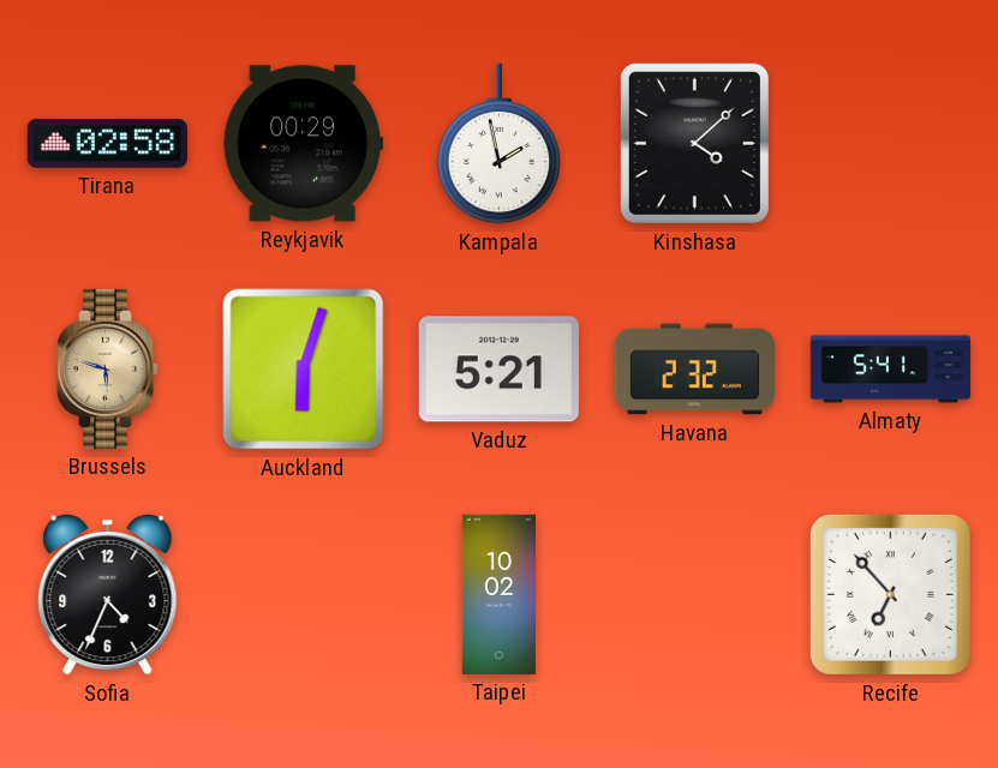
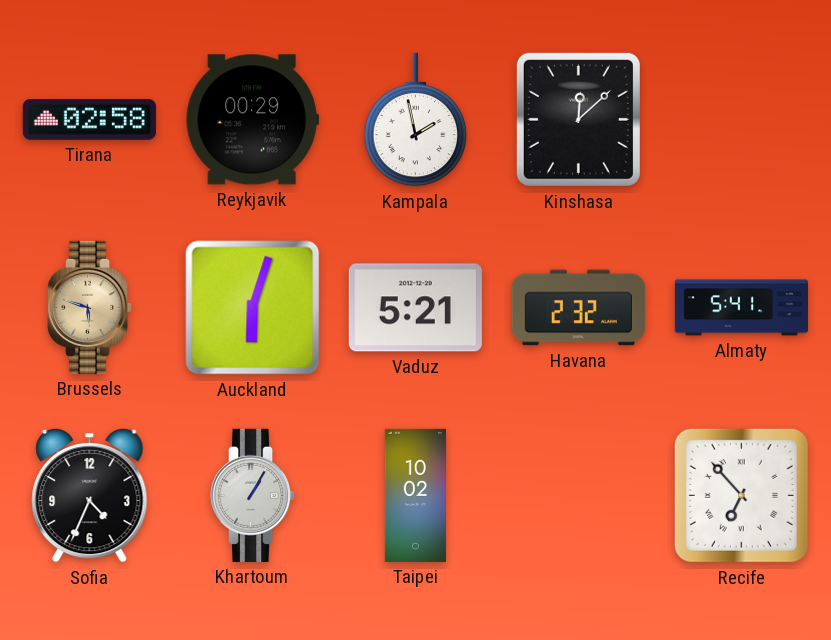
Kinshasa: 4:08 -> 12:08 (578, 119)
Khartoum: none -> 1:05 (254, 495)
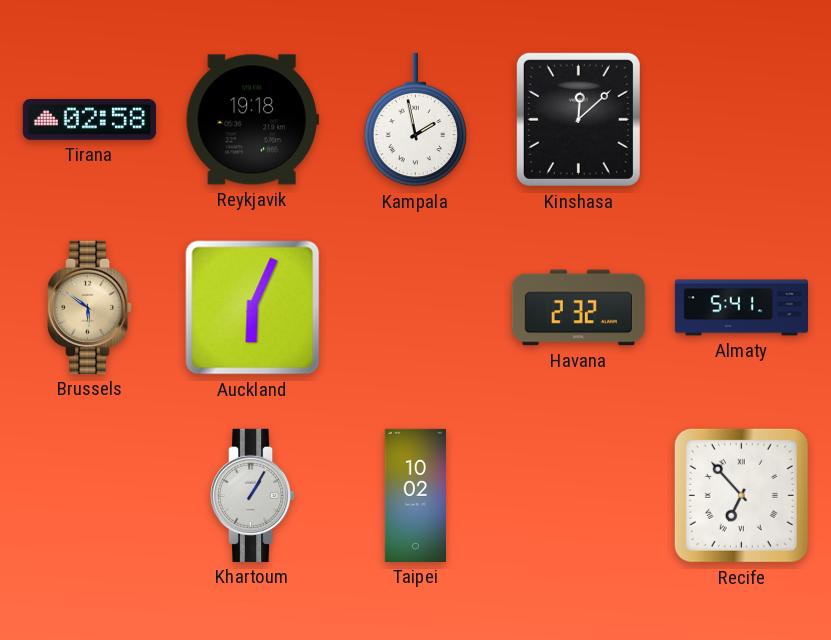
Reykjavik: 00:29 -> 19:18 (252, 120)
Brussels: 5:48 -> 5:51 (91, 307)
Auckland: 6:03 -> 6:04 (253, 308)
Vaduz: 5:21 -> none (415, 308)
Sofia: 4:34 -> none (90, 495)
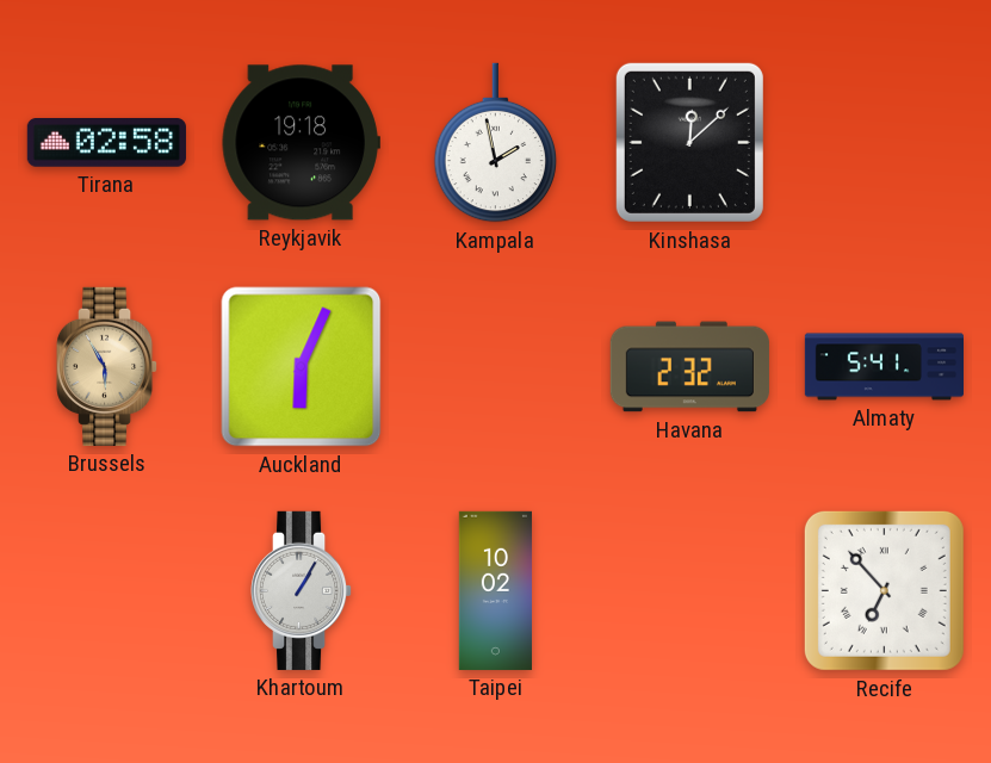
Brussels: 5:51 -> 5:55 (109, 366)
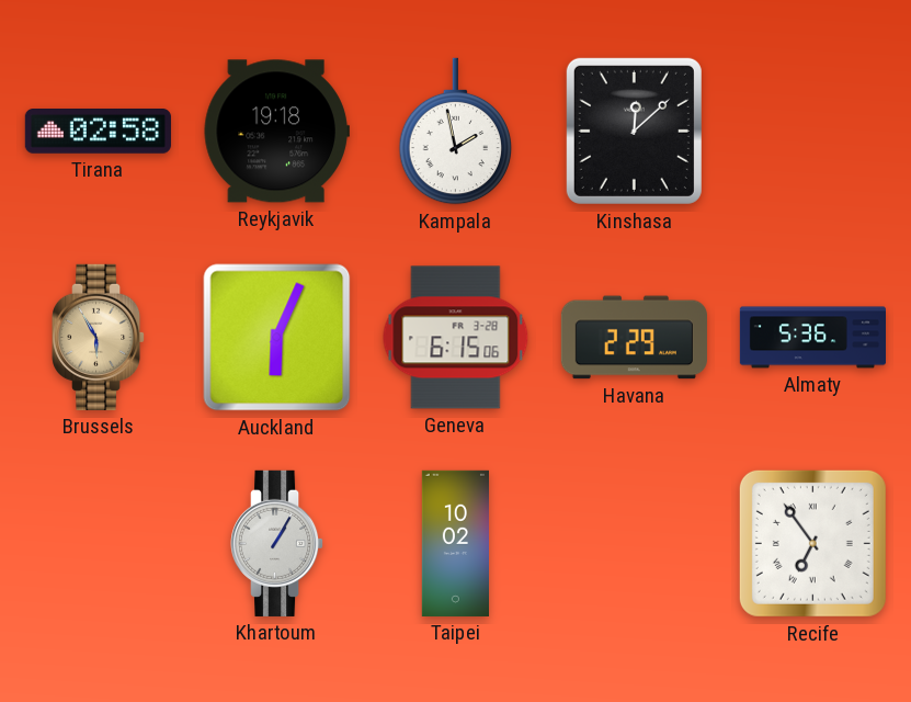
Geneva: none -> 6:15 (456, 338)
Havana: 2:32 -> 2:29 (634, 338)
Almaty: 5:41 -> 5:36 (812, 338)
Recife: 6:53 -> 6:54 (812, 543)
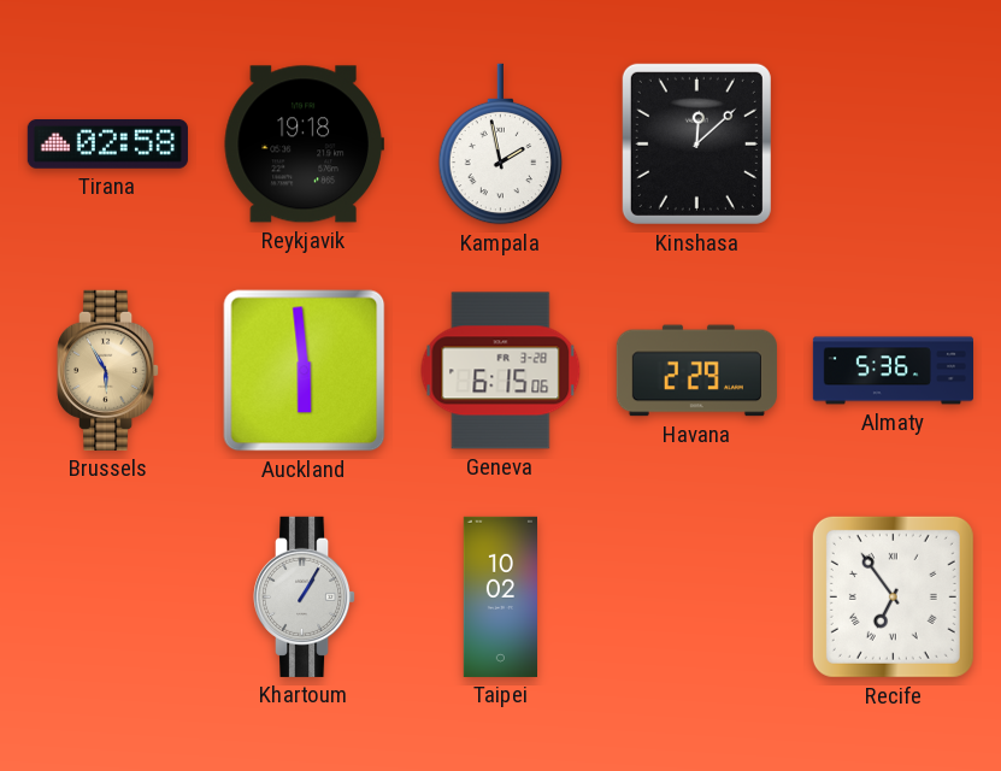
Auckland: 6:04 -> 5:59 (305, 371)
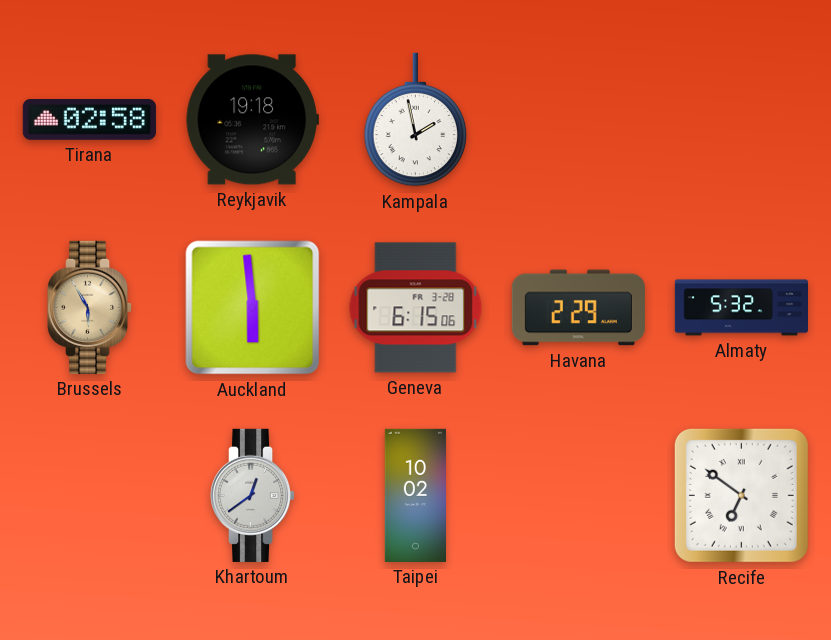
Kinshasa: 12:08 -> none (696, 143)
Almaty: 5:36 -> 5:32 (741, 308)
Khartoum: 1:05 -> 12:39 (254, 495)
Recife: 6:54 -> 6:51 (741, 495)
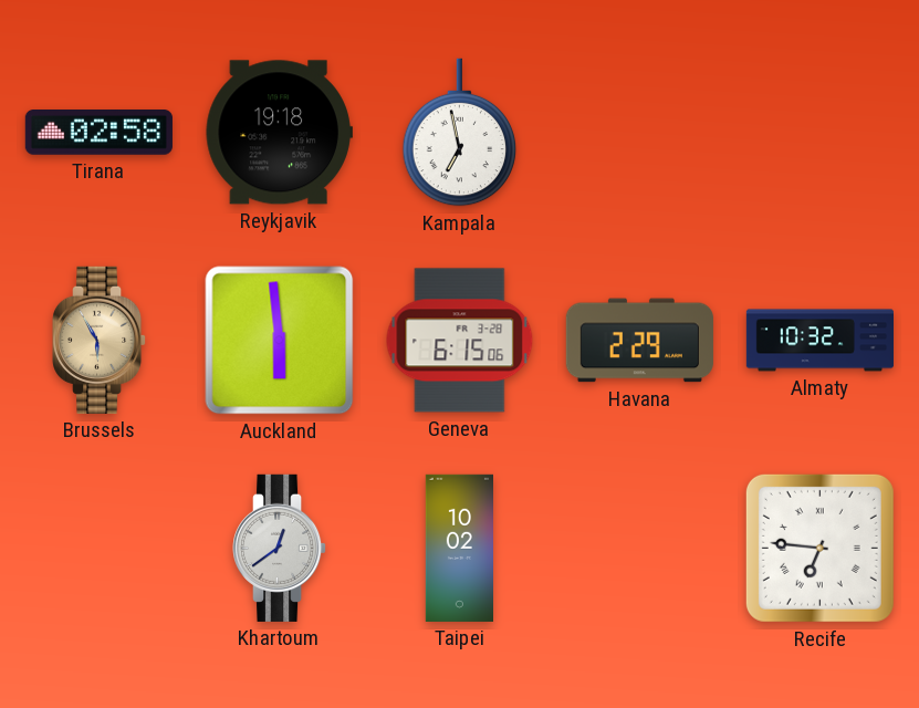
Kampala: 1:58 -> 6:58 (460, 133)
Almaty: 5:32 -> 10:32 (819, 341)
Recife: 6:51 -> 6:46 (819, 548)
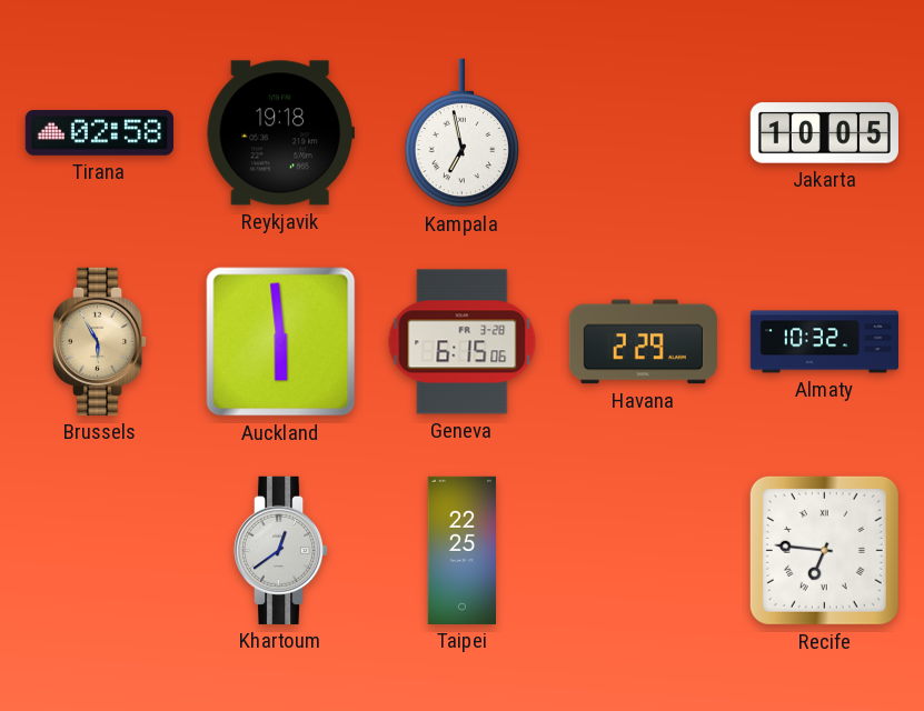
Jakarta: none -> 10:05 (824, 133)
Taipei: 10:02 -> 22:25 (461, 550)
